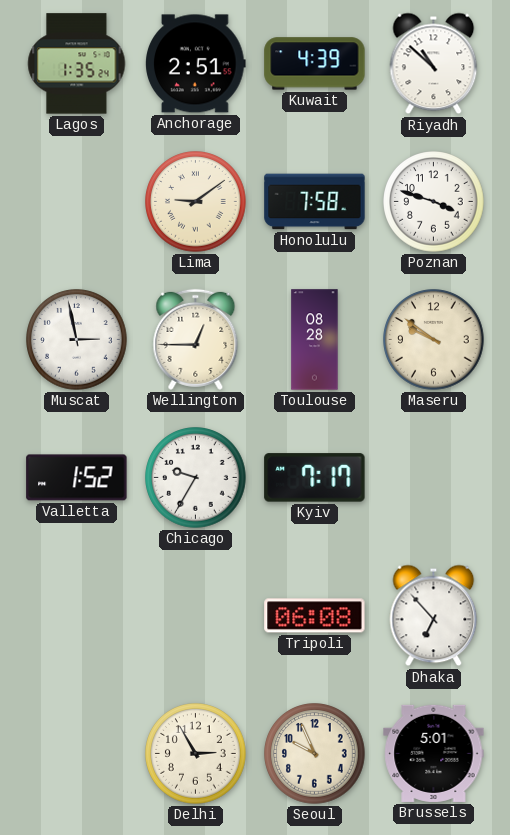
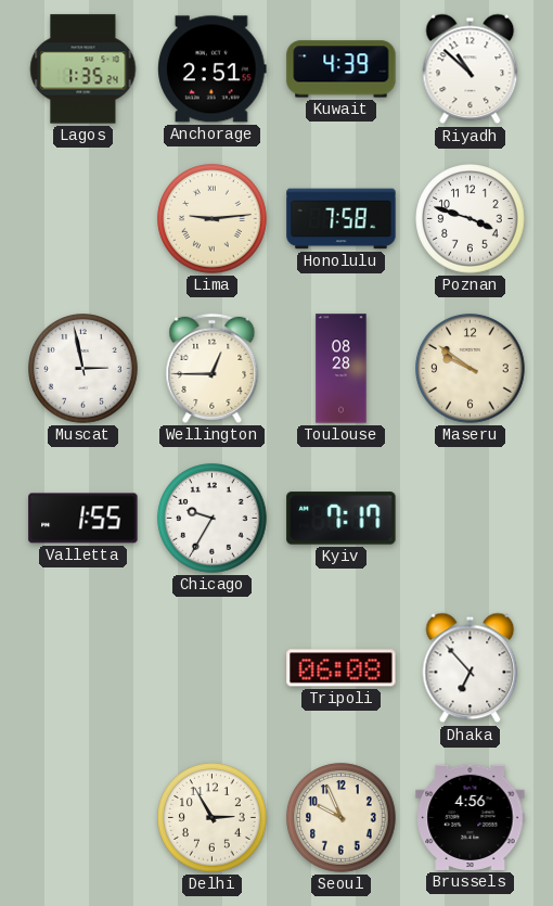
Lima: 9:09 -> 9:14 (213, 219)
Valletta: 1:52 -> 1:55 (83, 519)
Brussels: 5:01 -> 4:56 (471, 817)
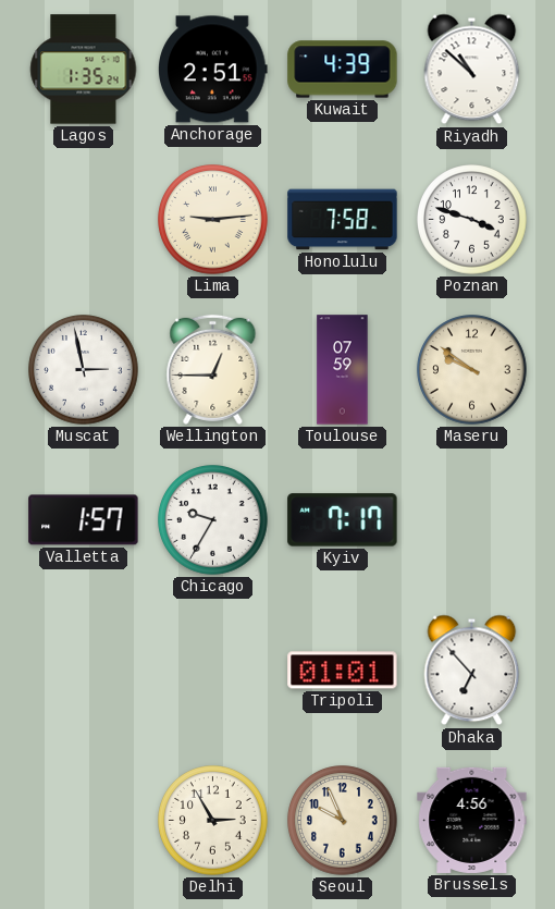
Toulouse: 08:28 -> 07:59 (343, 370)
Valletta: 1:55 -> 1:57 (84, 520)
Tripoli: 06:08 -> 01:01 (343, 671)
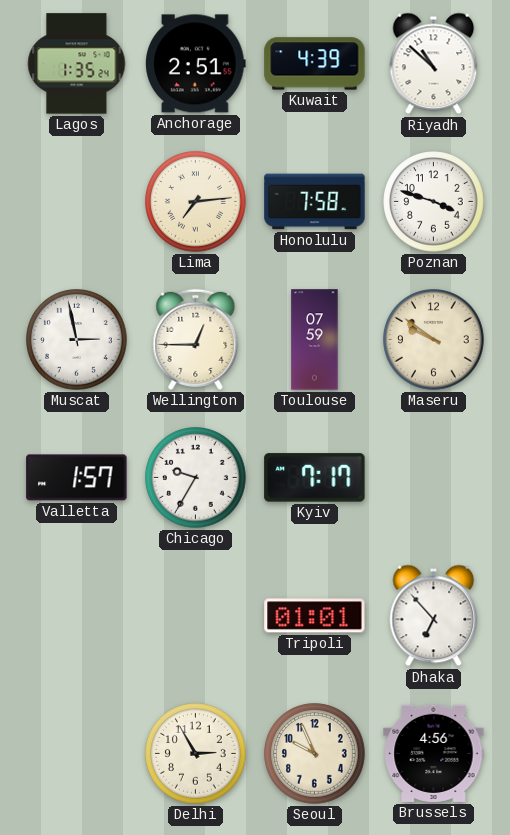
Lima: 9:14 -> 7:14 (196, 202)
